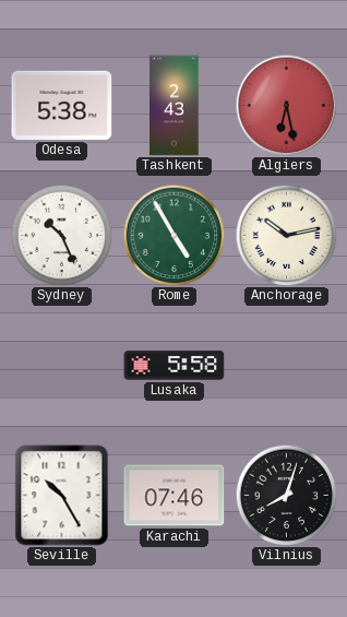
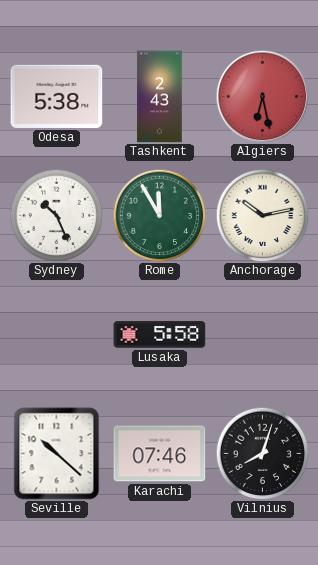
Rome: 4:55 -> 11:55 (159, 215)
Seville: 10:25 -> 10:22 (57, 454)
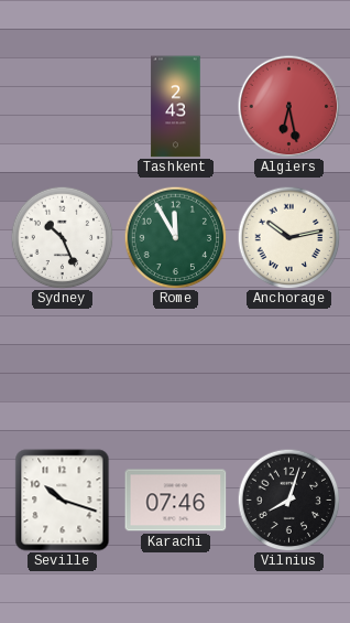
Odesa: 5:38 -> none (57, 96)
Lusaka: 5:58 -> none (160, 335)
Seville: 10:22 -> 10:18 (63, 501)
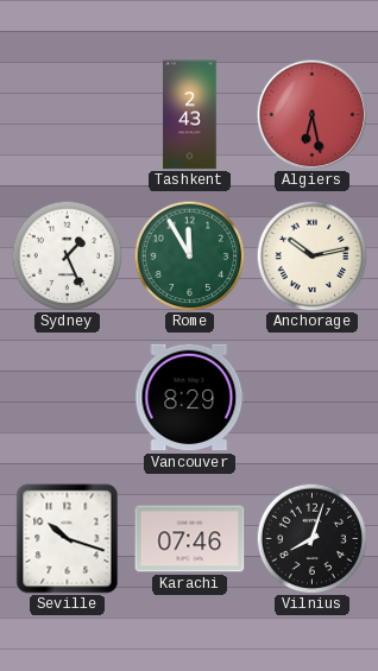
Sydney: 10:26 -> 1:26 (67, 255)
Vancouver: none -> 8:29 (190, 398)
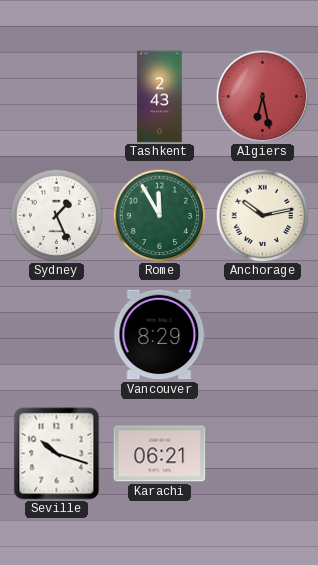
Karachi: 07:46 -> 06:21 (160, 454)
Vilnius: 8:03 -> none (311, 538)
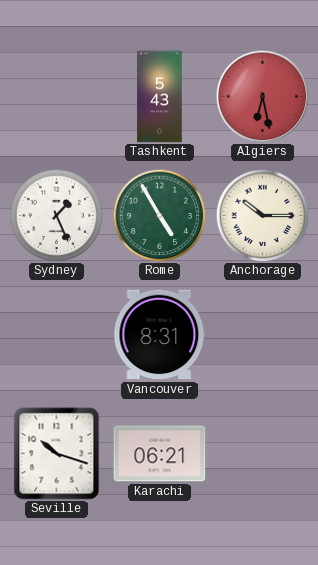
Tashkent: 2:43 -> 5:43 (160, 97)
Rome: 11:55 -> 4:55 (159, 215)
Anchorage: 10:13 -> 10:15 (262, 215)
Vancouver: 8:29 -> 8:31 (160, 335)
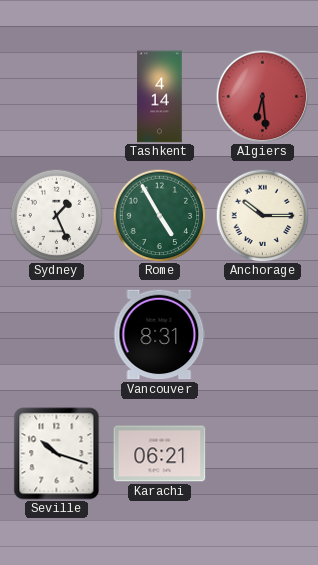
Tashkent: 5:43 -> 4:14 (160, 97)
Algiers: 6:28 -> 6:29 (262, 96)
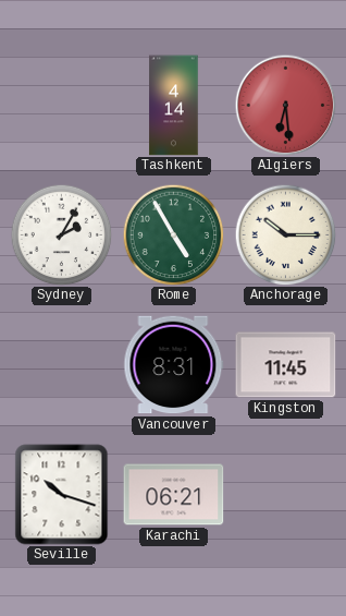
Sydney: 1:26 -> 2:05 (61, 234)
Kingston: none -> 11:45 (286, 365)
